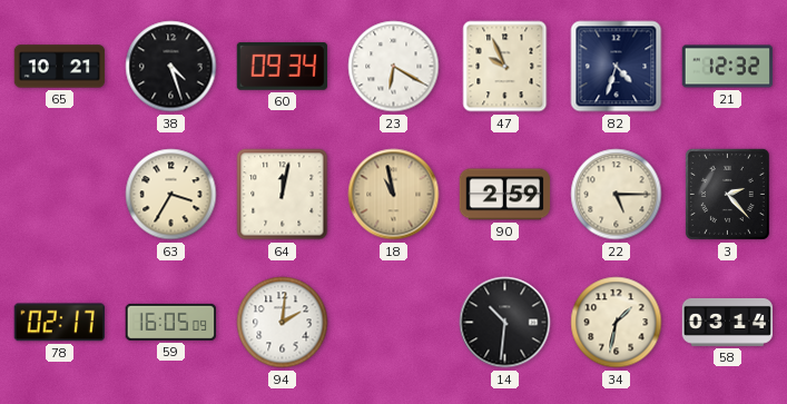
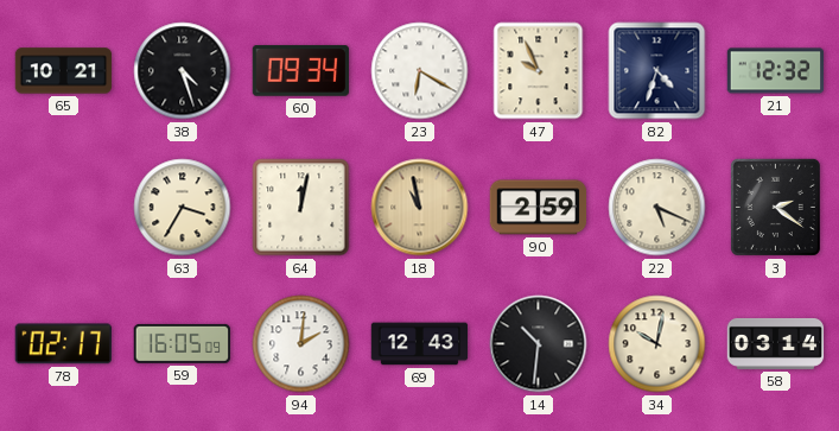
22: 5:15 -> 5:19 (657, 208)
3: 2:23 -> 2:21 (775, 207)
69: none -> 12:43 (420, 344)
34: 1:32 -> 10:02 (657, 344)
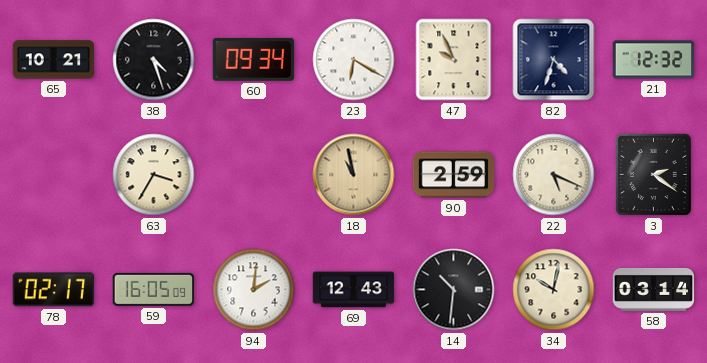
64: 12:02 -> none (301, 208)
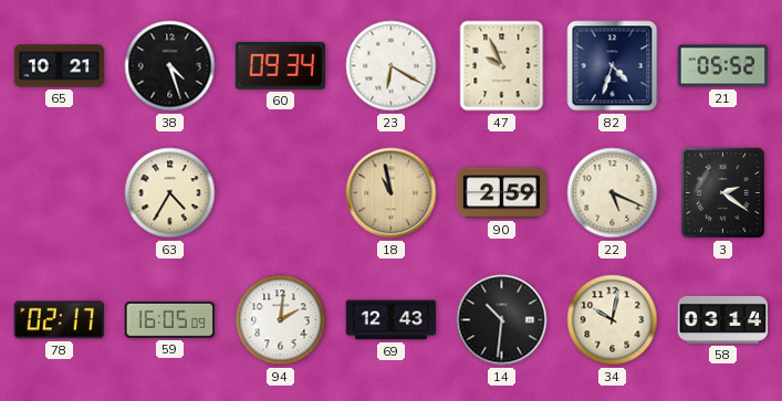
21: 12:32 -> 05:52 (723, 66)
63: 3:35 -> 4:35 (170, 193)
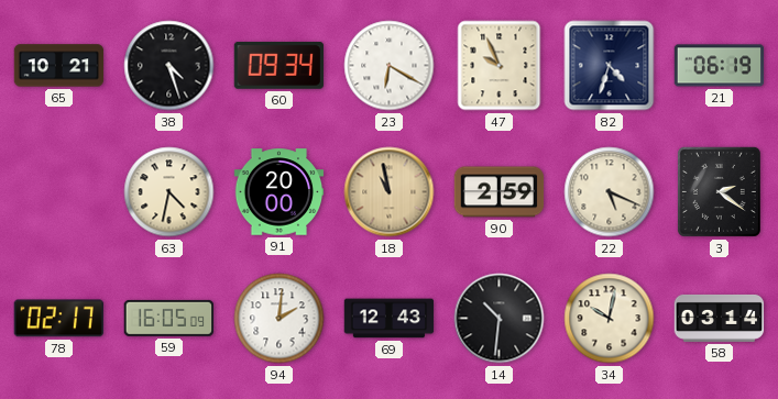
21: 05:52 -> 06:19 (720, 66)
63: 4:35 -> 4:32 (169, 192)
91: none -> 20:00 (280, 192)
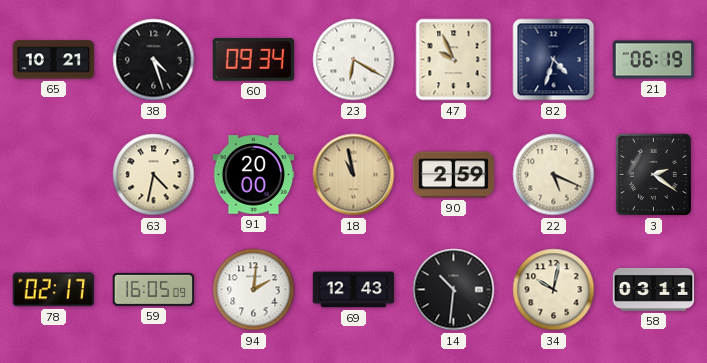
58: 03:14 -> 03:11 (654, 289)
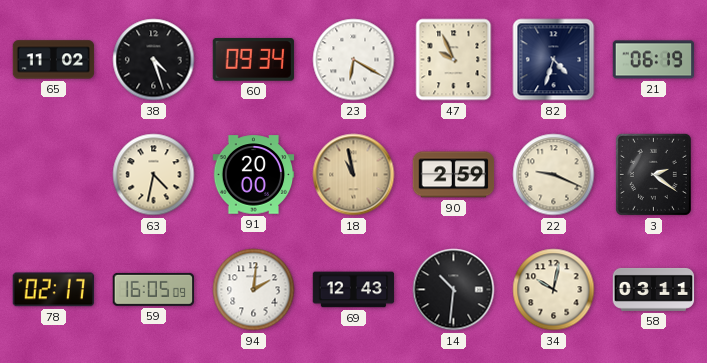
65: 10:21 -> 11:02 (54, 60)
22: 5:19 -> 9:19 (554, 175)
